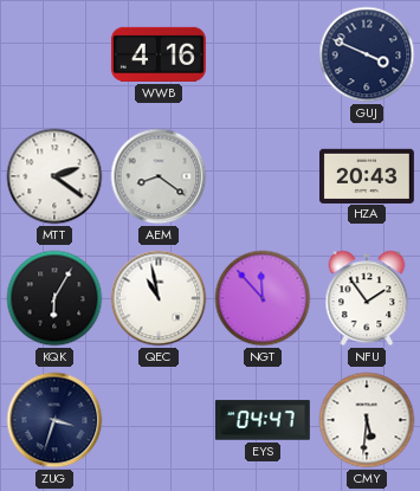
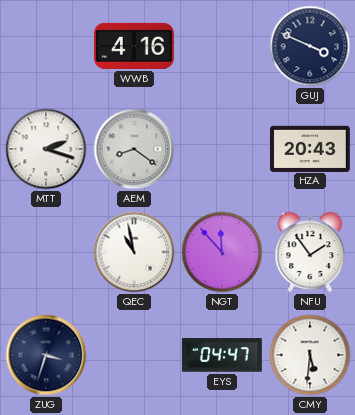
MTT: 2:21 -> 2:18 (46, 149)
KQK: 6:05 -> none (54, 298)
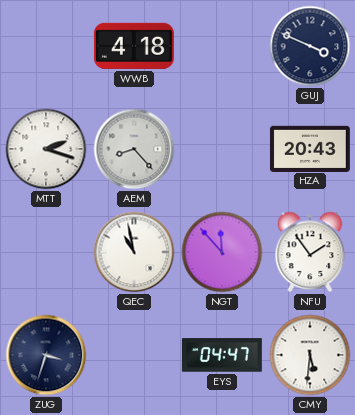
WWB: 4:16 -> 4:18 (134, 46)
AEM: 8:21 -> 8:23 (134, 149)
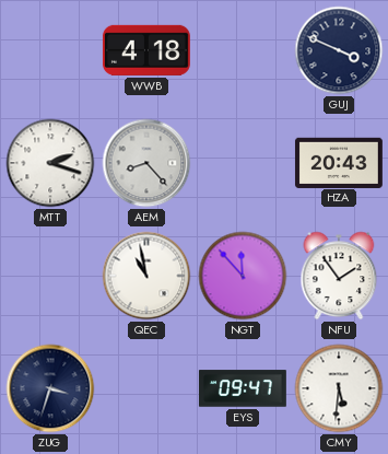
EYS: 04:47 -> 09:47 (243, 388)
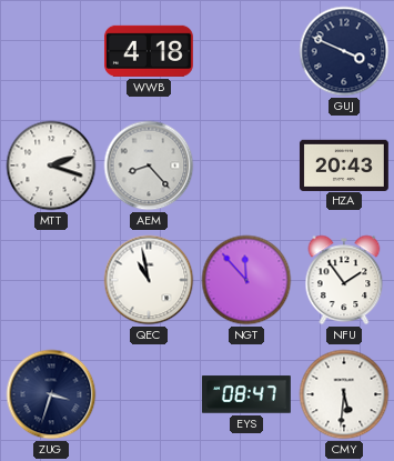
EYS: 09:47 -> 08:47 (246, 394)
